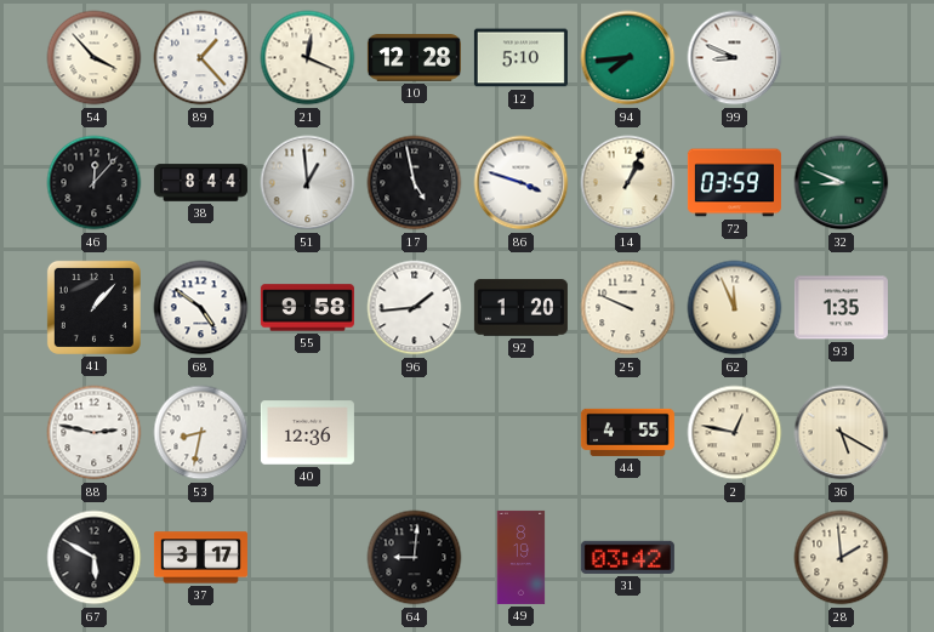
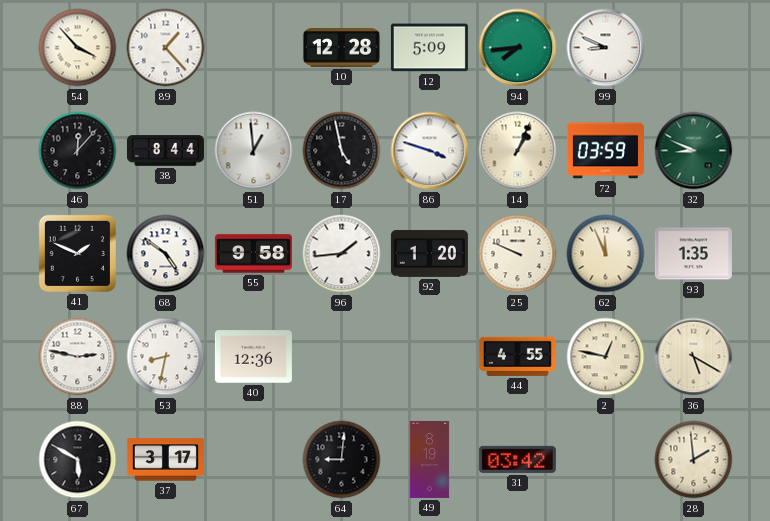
21: 12:19 -> none (308, 58)
12: 5:10 -> 5:09 (429, 48)
41: 1:07 -> 1:49 (77, 253)
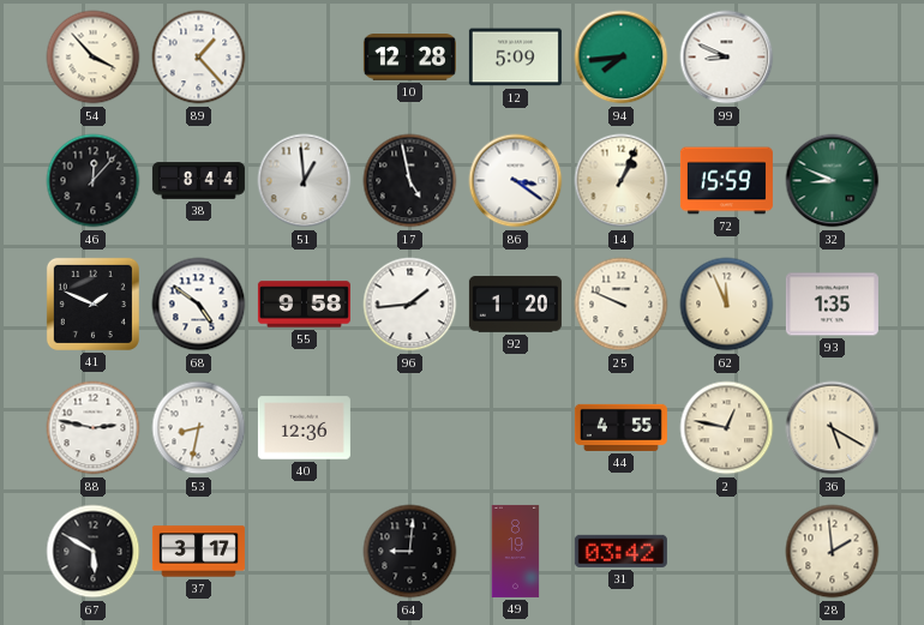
86: 3:48 -> 3:21 (516, 181)
72: 03:59 -> 15:59 (726, 181)
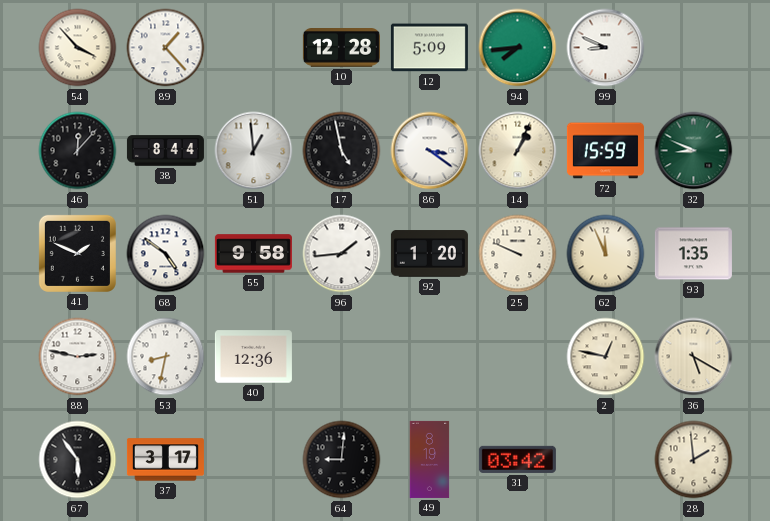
44: 4:55 -> none (620, 427)
67: 5:50 -> 5:54 (78, 460)
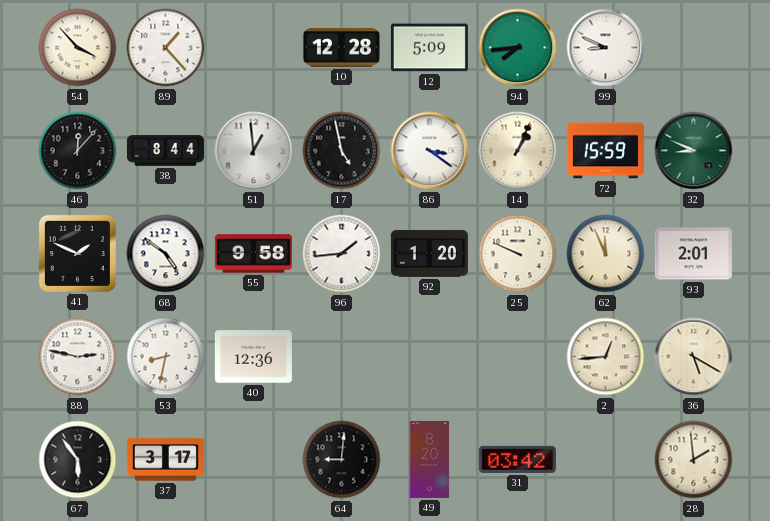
93: 1:35 -> 2:01 (693, 254)
2: 12:47 -> 12:44 (606, 357)
49: 8:19 -> 8:20 (430, 459)
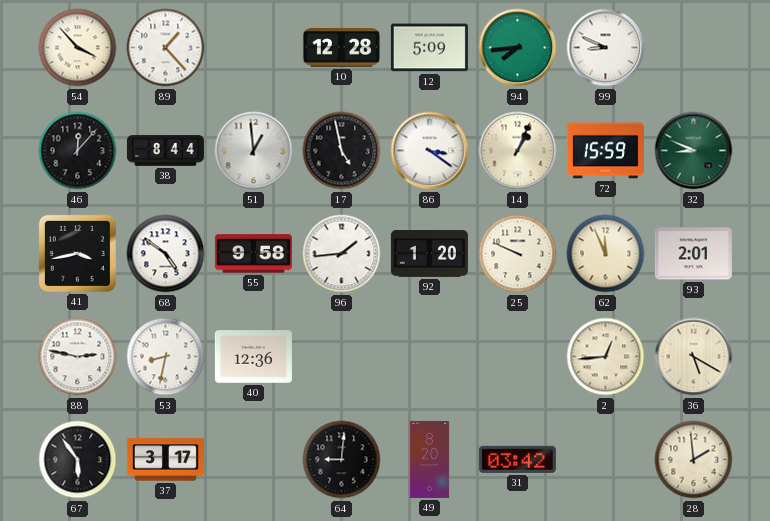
41: 1:49 -> 3:43 (77, 253)
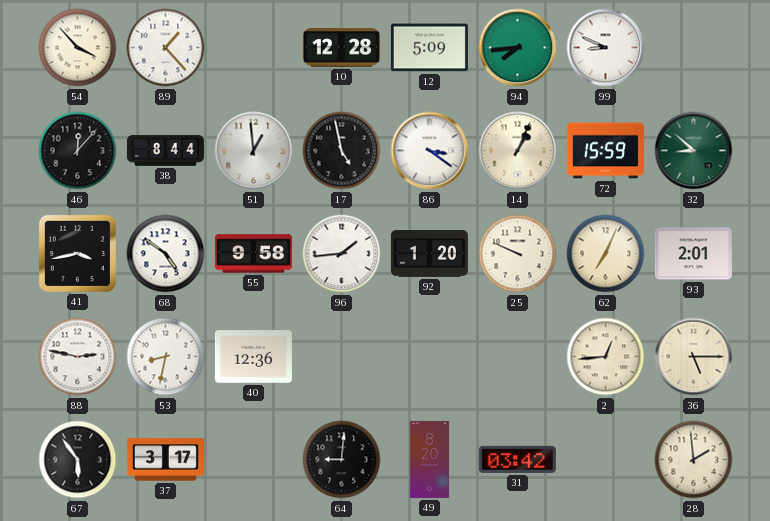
32: 8:49 -> 8:52 (694, 151)
62: 11:56 -> 7:04 (606, 254)
36: 5:20 -> 5:15 (694, 357)
